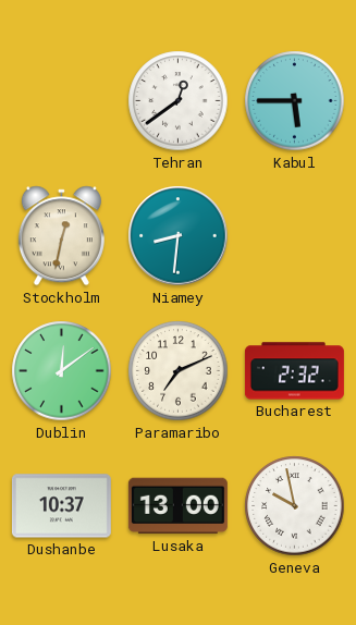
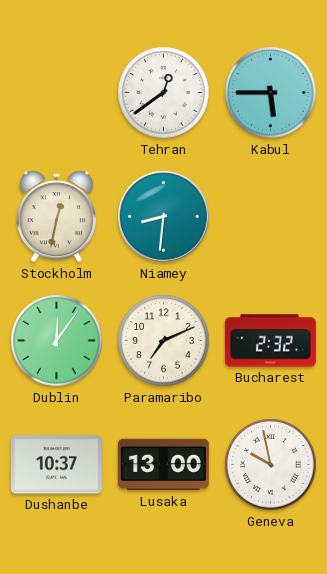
Dublin: 12:09 -> 12:06 (57, 341)
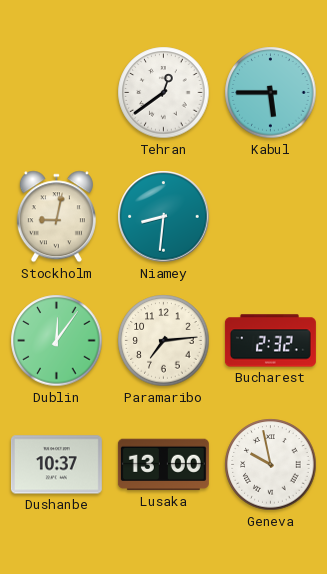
Stockholm: 12:32 -> 9:02 (56, 217)
Paramaribo: 7:11 -> 7:14 (164, 341)
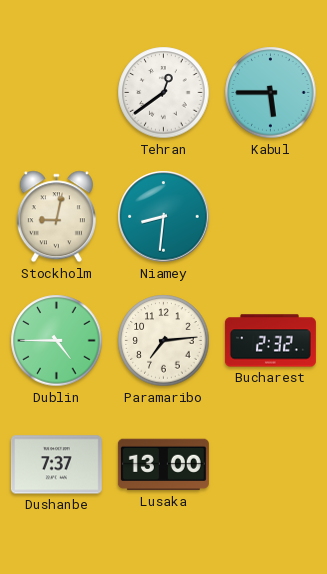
Dublin: 12:06 -> 4:45 (57, 341)
Dushanbe: 10:37 -> 7:37 (56, 465)
Geneva: 9:58 -> none (271, 465)
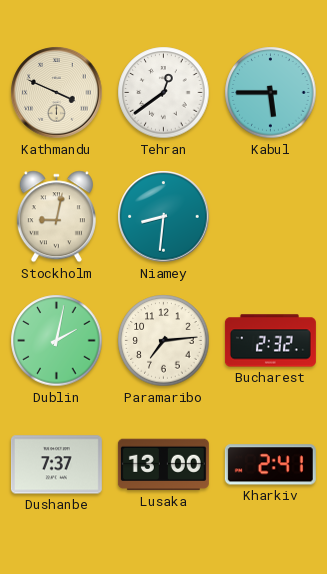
Kathmandu: none -> 3:49 (57, 93)
Dublin: 4:45 -> 2:02 (57, 341)
Kharkiv: none -> 2:41 (270, 465)
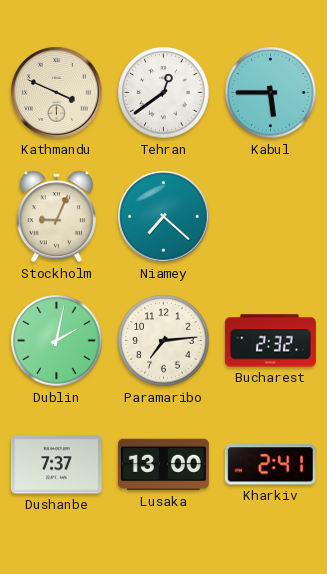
Stockholm: 9:02 -> 9:04 (56, 217)
Niamey: 8:31 -> 7:22 (164, 217)
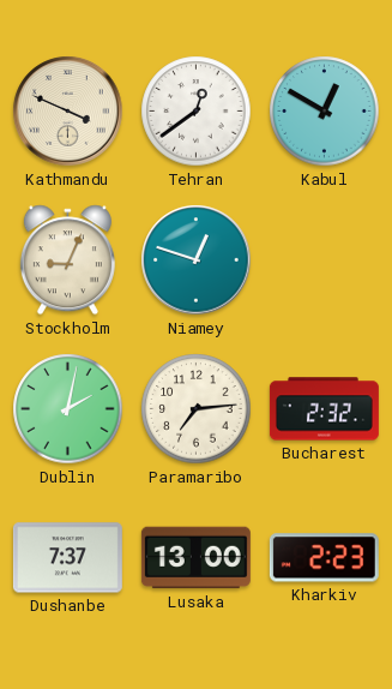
Kabul: 5:45 -> 12:50 (325, 112)
Niamey: 7:22 -> 12:48 (197, 260)
Kharkiv: 2:41 -> 2:23 (324, 558)
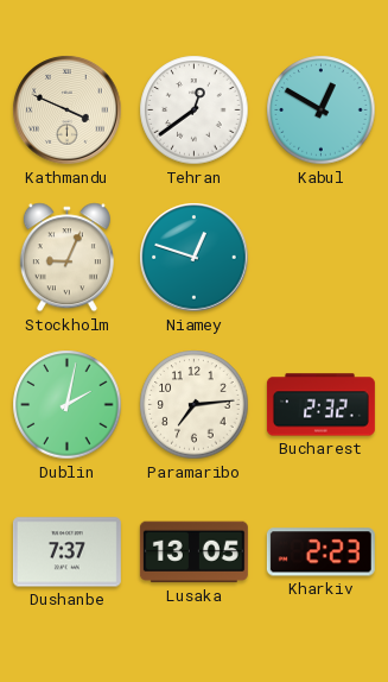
Lusaka: 13:00 -> 13:05 (193, 552)
